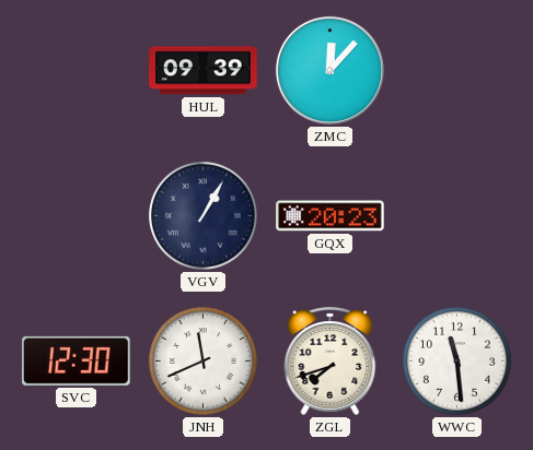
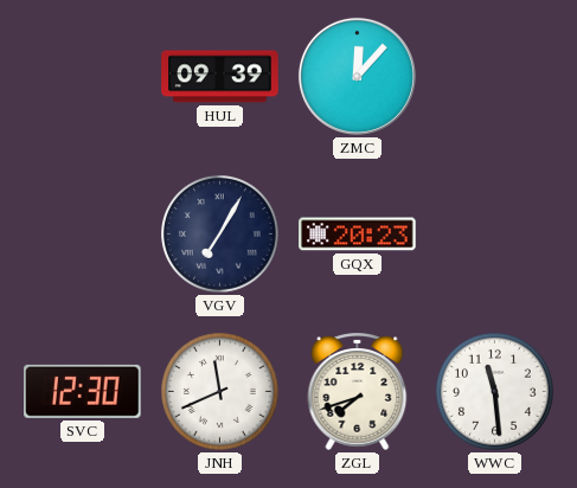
VGV: 1:05 -> 7:05 (220, 235)
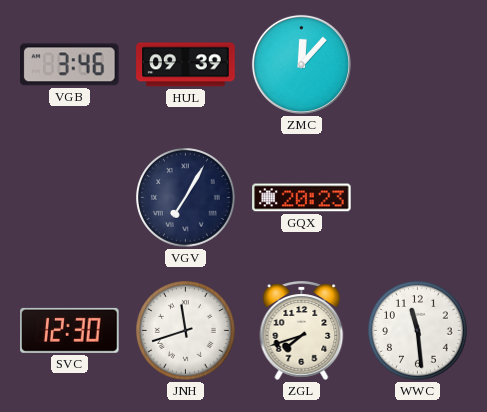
VGB: none -> 3:46 (70, 65)
JNH: 11:41 -> 11:42 (186, 331)
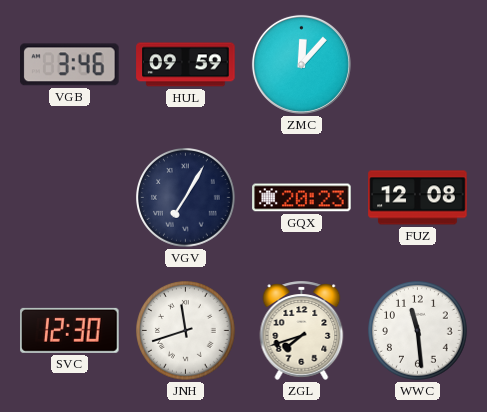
HUL: 09:39 -> 09:59 (186, 65)
FUZ: none -> 12:08 (418, 198)
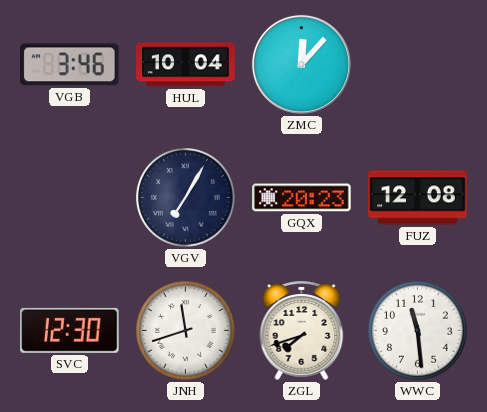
HUL: 09:59 -> 10:04 (186, 65)
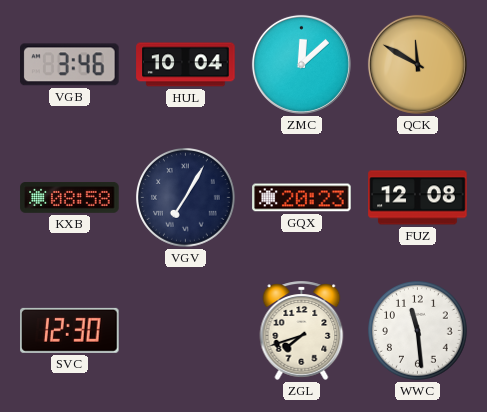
ZMC: 12:07 -> 12:08 (301, 64)
QCK: none -> 11:50 (417, 64)
KXB: none -> 08:58 (70, 198)
JNH: 11:42 -> none (186, 331)
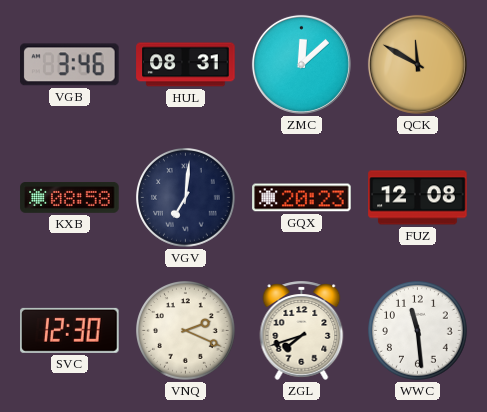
HUL: 10:04 -> 08:31 (186, 65)
VGV: 7:05 -> 7:01 (186, 198)
VNQ: none -> 2:19 (186, 331)
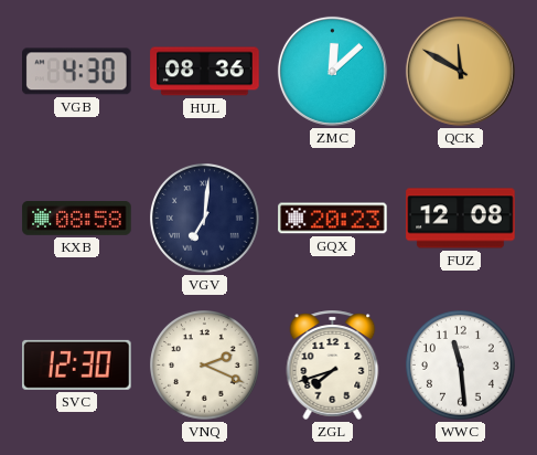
VGB: 3:46 -> 4:30 (77, 72)
HUL: 08:31 -> 08:36 (205, 72)
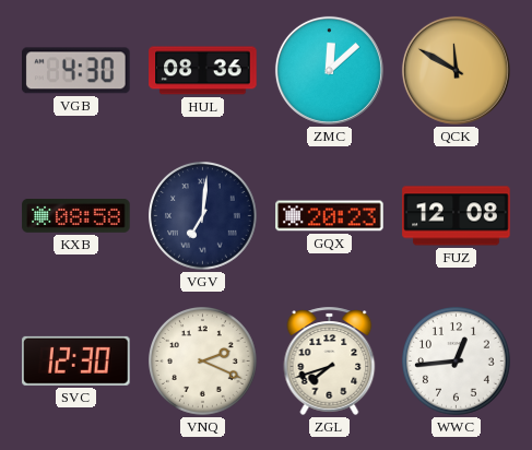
WWC: 11:29 -> 12:44 (457, 362)
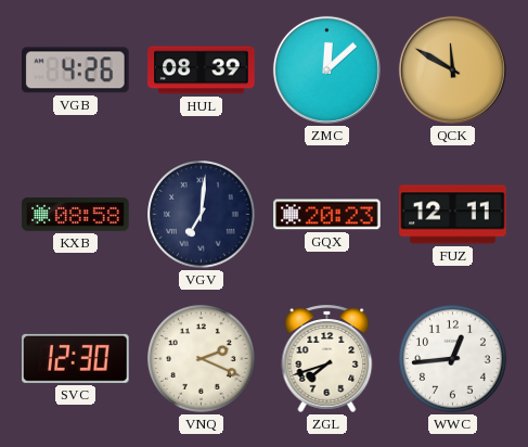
VGB: 4:30 -> 4:26 (76, 71)
HUL: 08:36 -> 08:39 (202, 71)
FUZ: 12:08 -> 12:11 (453, 215)
